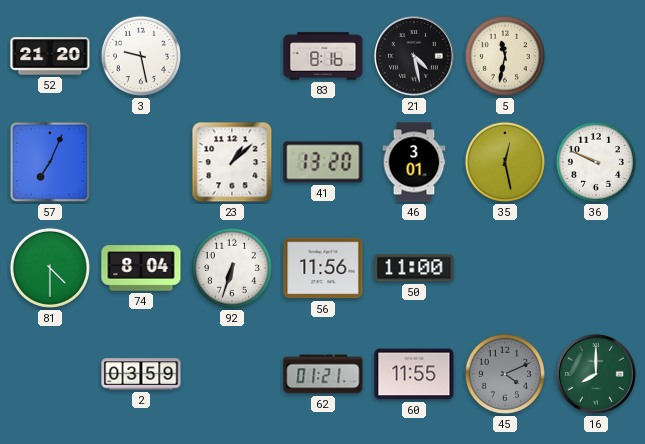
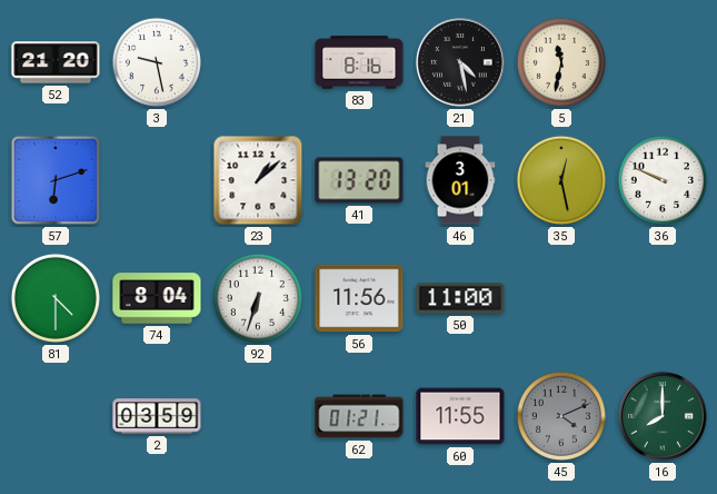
57: 7:04 -> 6:12 (56, 180)
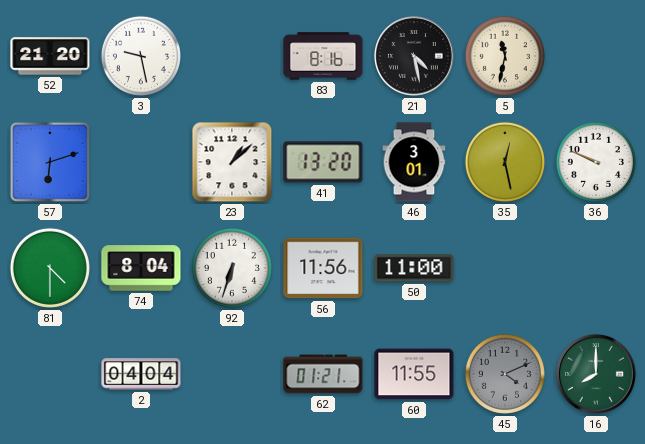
2: 03:59 -> 04:04 (141, 374)
